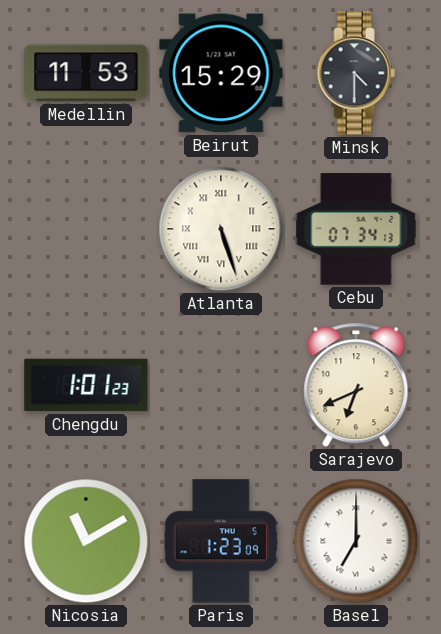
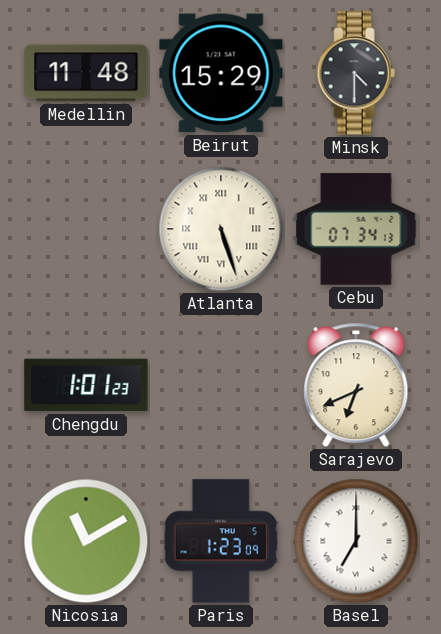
Medellin: 11:53 -> 11:48 (86, 73)
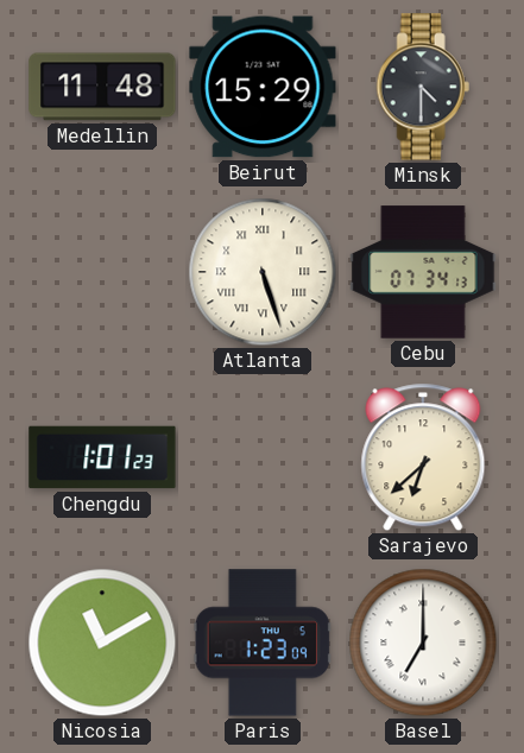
Sarajevo: 6:41 -> 6:38 (423, 457)
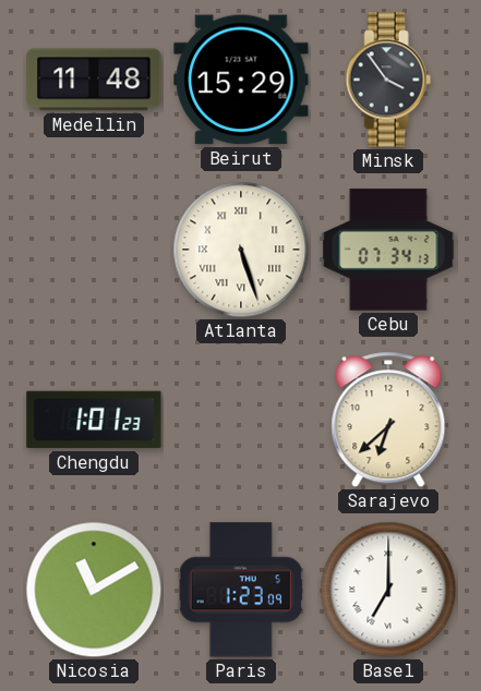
Minsk: 4:30 -> 3:54 (388, 80)
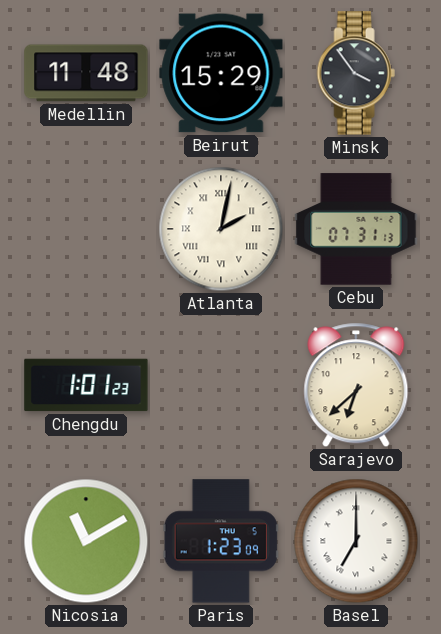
Atlanta: 5:27 -> 2:02 (221, 229)
Cebu: 07:34 -> 07:31 (356, 229)
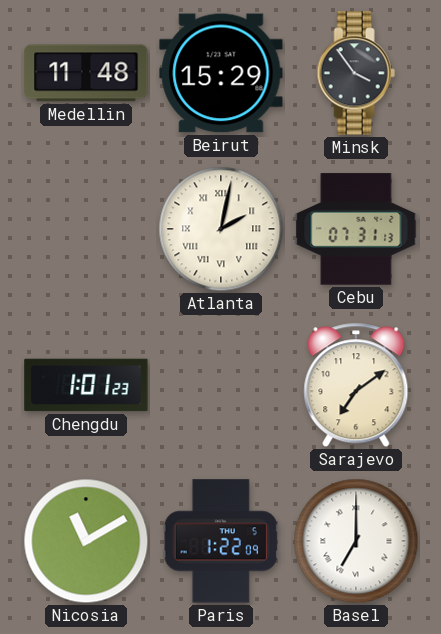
Sarajevo: 6:38 -> 7:09 (356, 385)
Paris: 1:23 -> 1:22 (221, 541)
